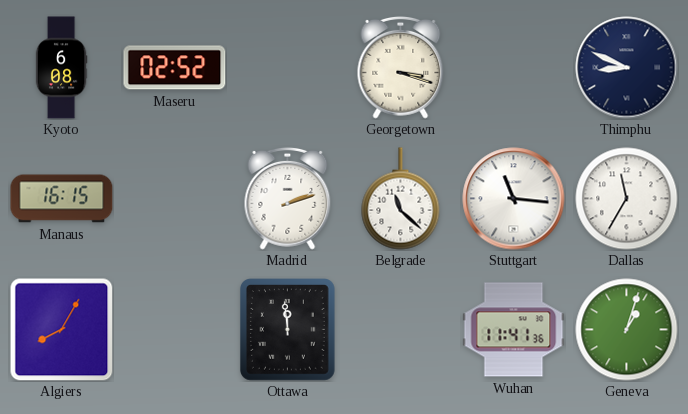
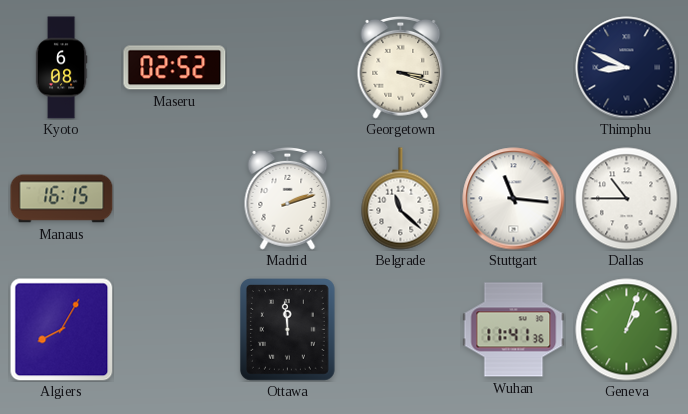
Dallas: 11:35 -> 10:45 (627, 199)
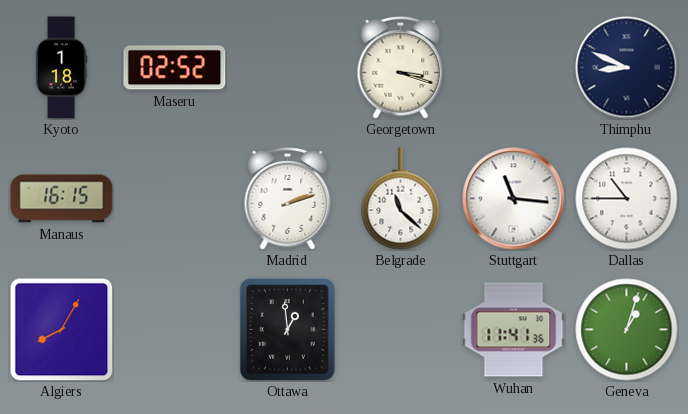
Kyoto: 6:08 -> 1:18 (61, 68)
Ottawa: 11:59 -> 12:59 (288, 330)
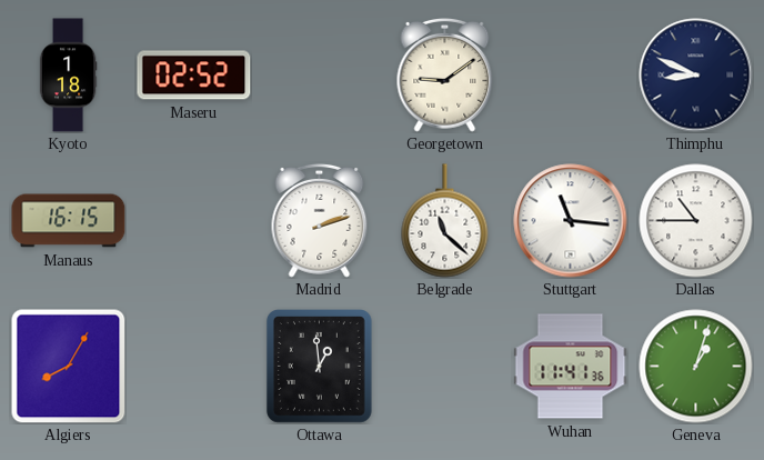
Georgetown: 3:18 -> 9:09 (445, 74)
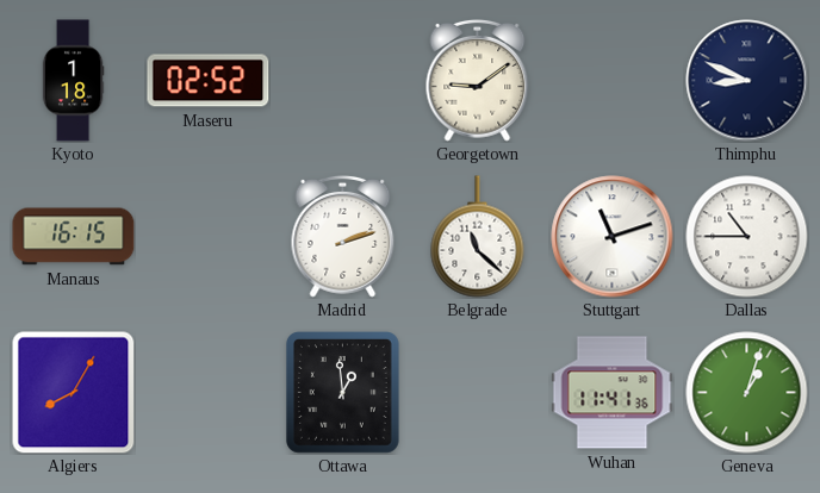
Stuttgart: 11:16 -> 11:12 (613, 237)
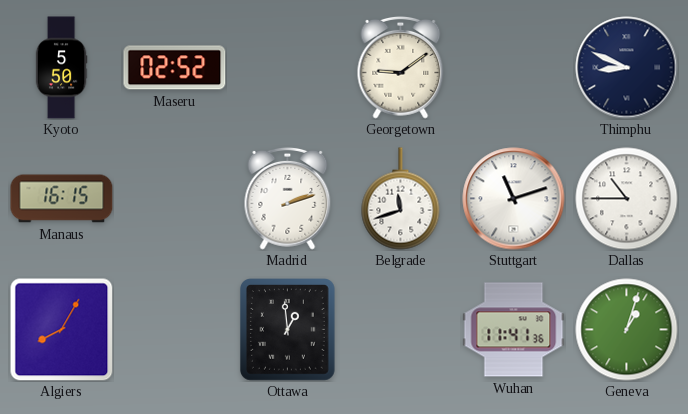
Kyoto: 1:18 -> 5:50 (61, 68)
Belgrade: 11:22 -> 11:42 (401, 199)
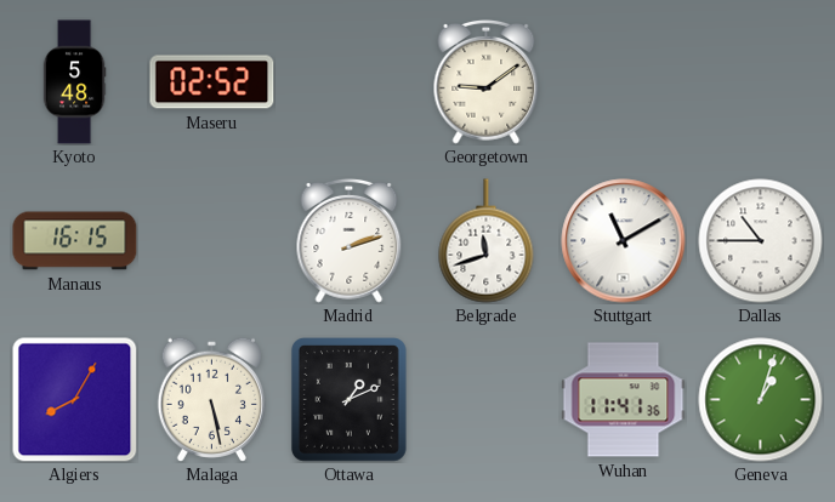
Kyoto: 5:50 -> 5:48 (74, 82)
Thimphu: 8:49 -> none (627, 68)
Stuttgart: 11:12 -> 11:10 (624, 241)
Malaga: none -> 5:28 (211, 399)
Ottawa: 12:59 -> 1:11 (350, 400)
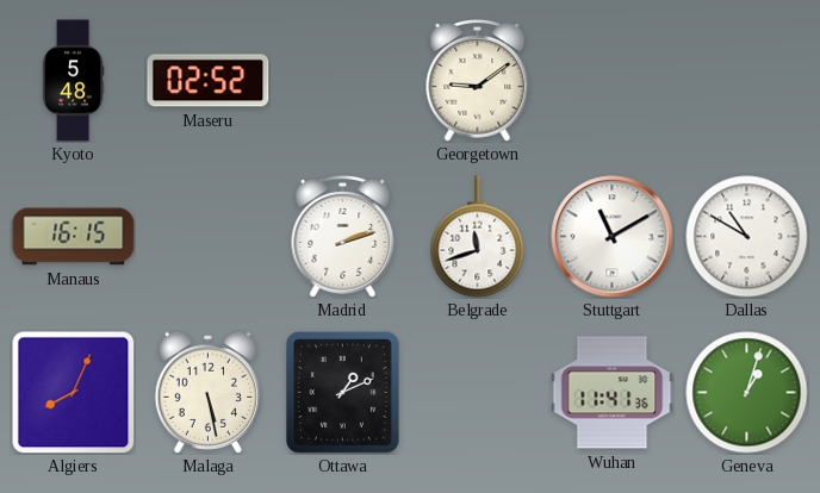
Dallas: 10:45 -> 10:50 (747, 237)
Algiers: 8:05 -> 8:04 (74, 393)
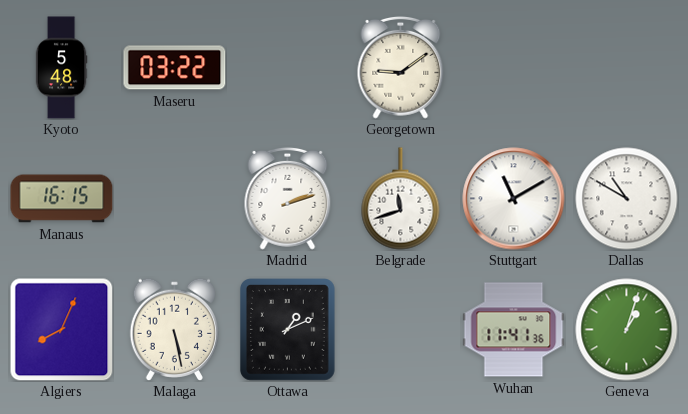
Maseru: 02:52 -> 03:22 (175, 68)
